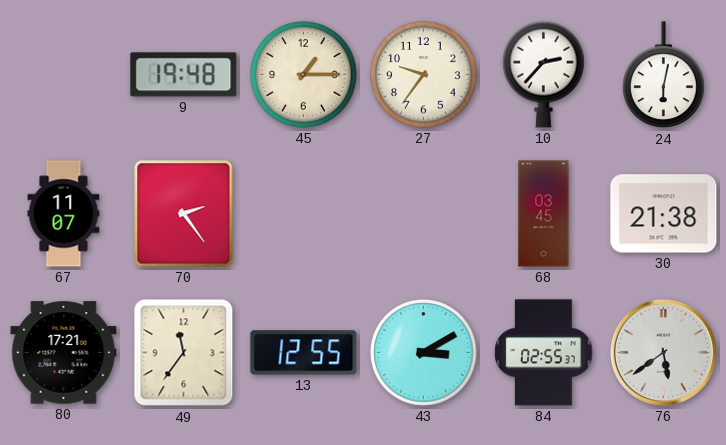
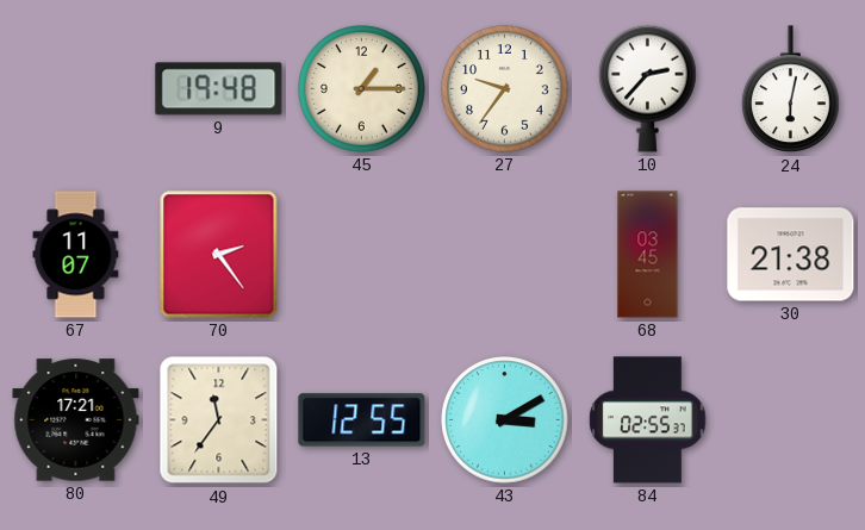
76: 5:39 -> none (663, 352)
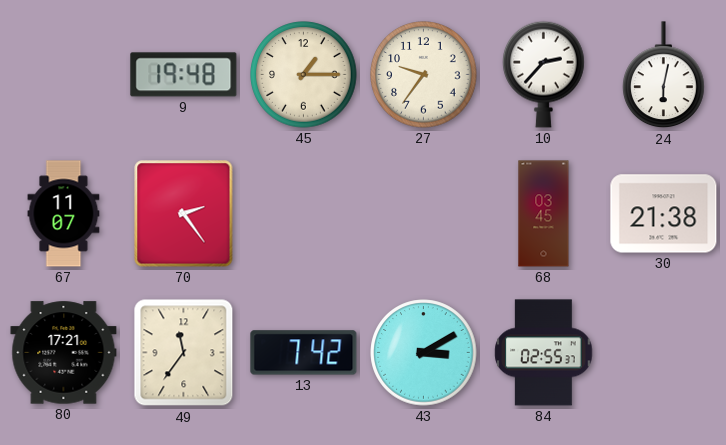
13: 12:55 -> 7:42 (304, 353)
